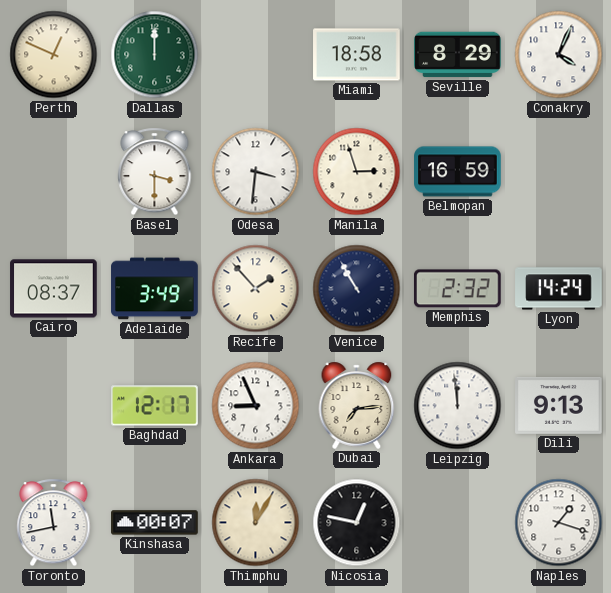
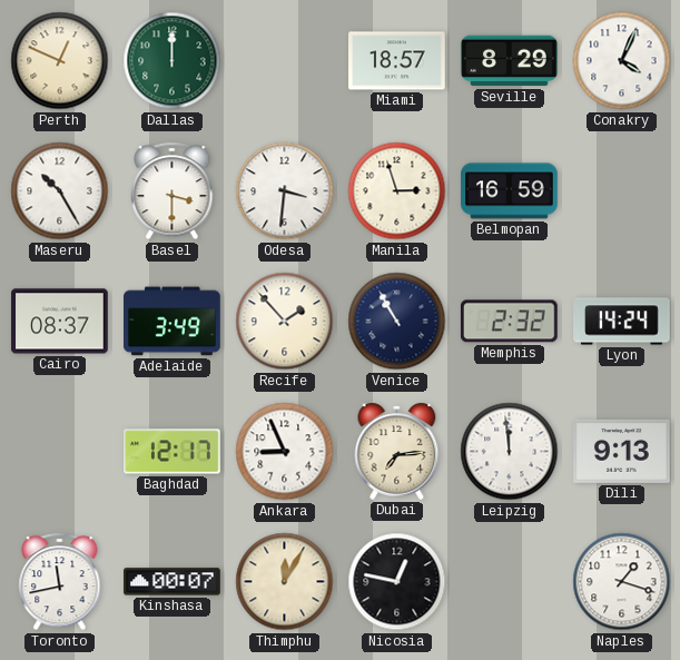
Miami: 18:58 -> 18:57 (397, 61)
Maseru: none -> 10:25 (60, 191)
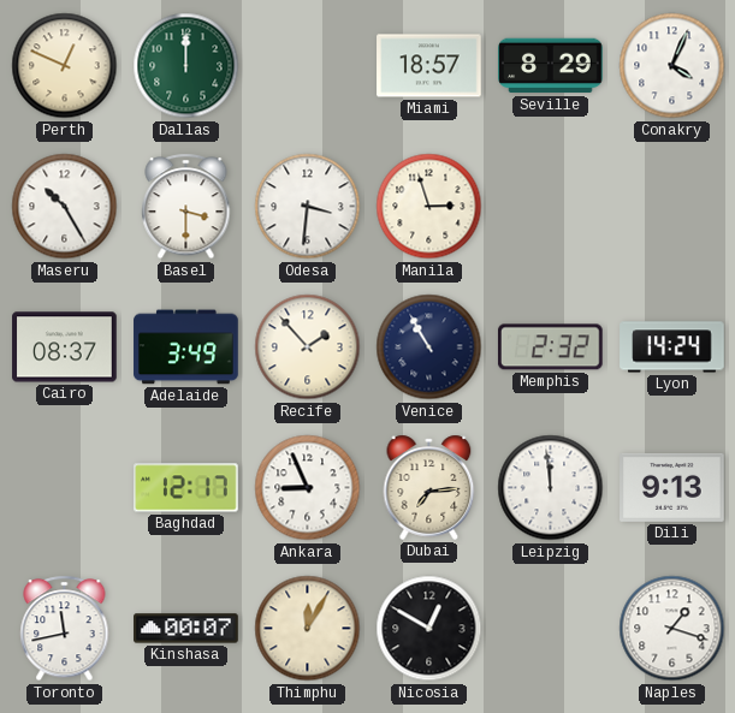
Belmopan: 16:59 -> none (510, 191)
Nicosia: 12:47 -> 12:50 (429, 629)
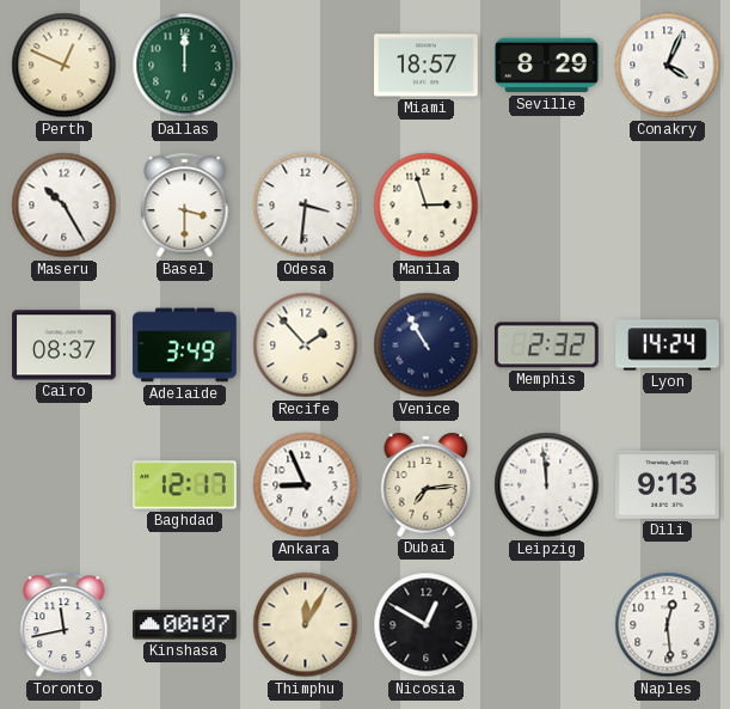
Naples: 1:18 -> 12:29 (668, 625)
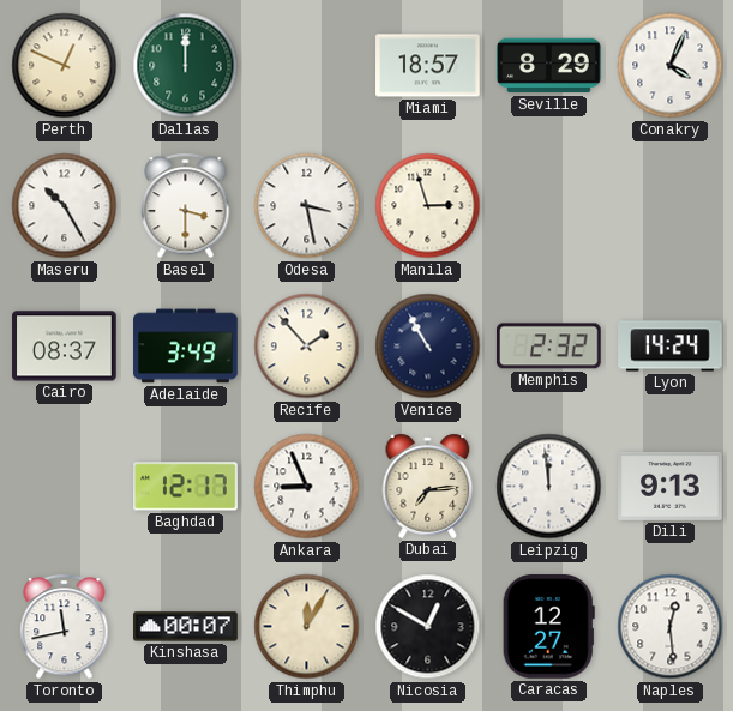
Odesa: 3:31 -> 3:28 (307, 206)
Caracas: none -> 12:27 (548, 627)
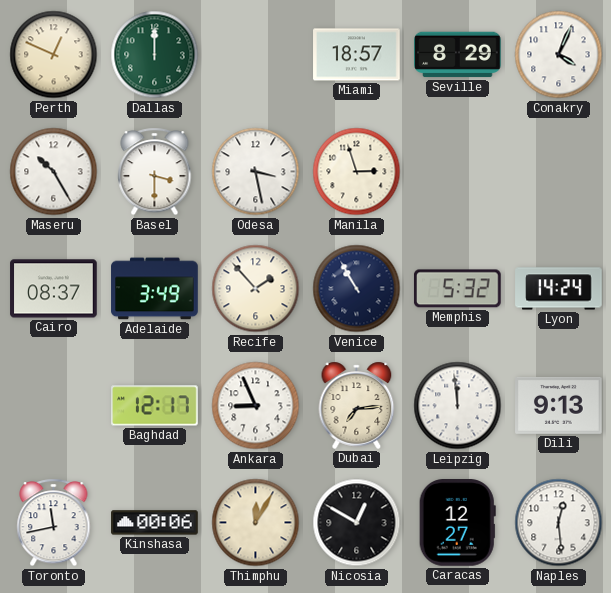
Memphis: 2:32 -> 5:32 (458, 289)
Kinshasa: 00:07 -> 00:06 (155, 523)
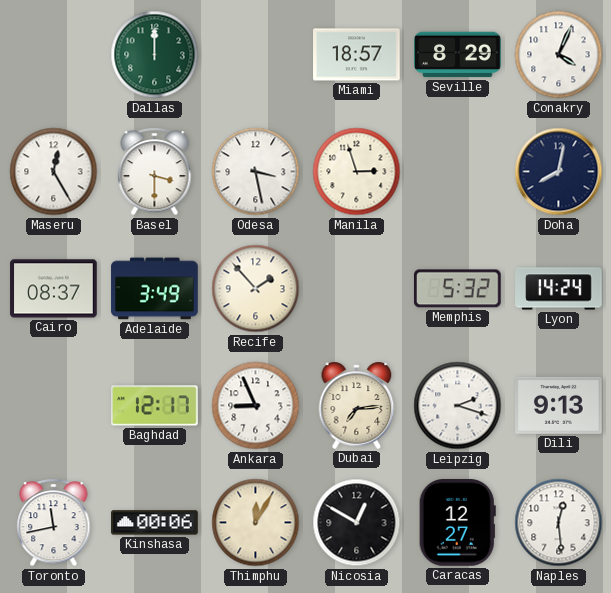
Perth: 12:49 -> none (54, 55)
Maseru: 10:25 -> 12:25 (54, 172)
Doha: none -> 8:02 (559, 172)
Venice: 10:55 -> none (357, 289)
Leipzig: 11:59 -> 2:18 (458, 406)
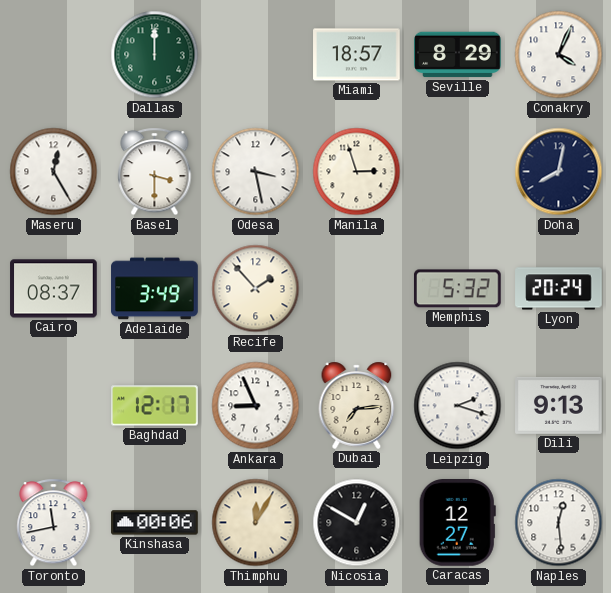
Lyon: 14:24 -> 20:24 (559, 289)
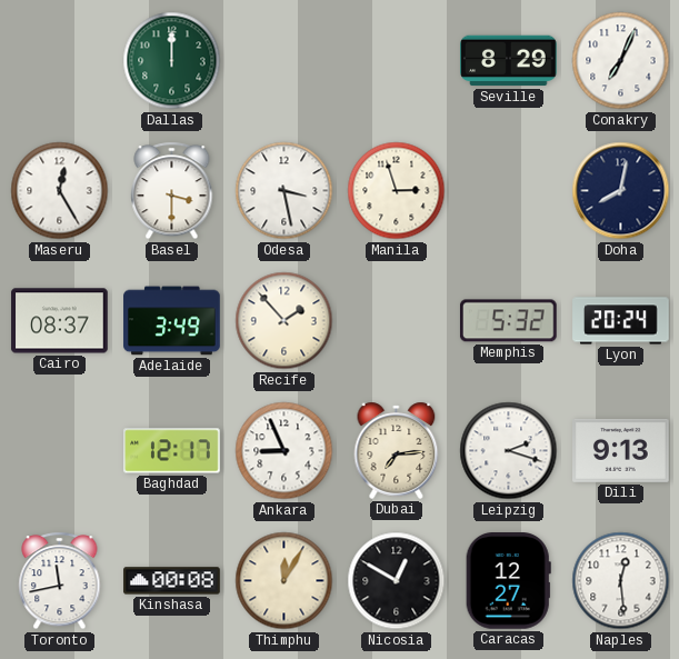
Miami: 18:57 -> none (357, 55)
Conakry: 4:04 -> 7:04 (621, 61)
Kinshasa: 00:06 -> 00:08 (172, 581)
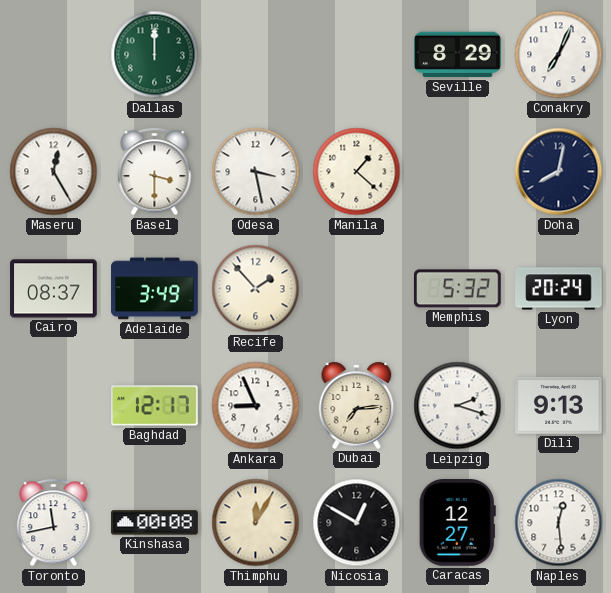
Manila: 2:57 -> 1:22 (357, 172)
